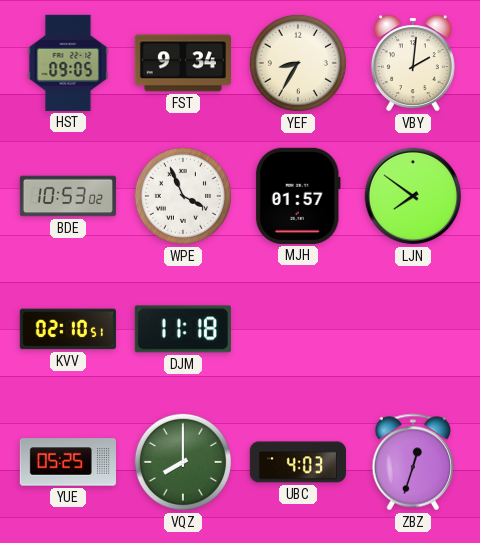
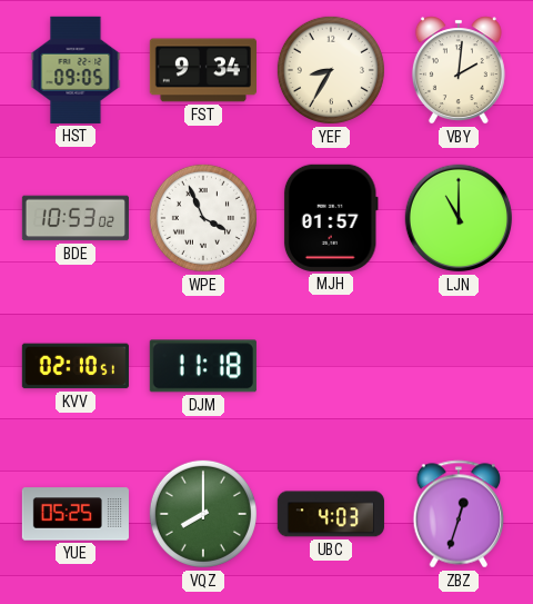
LJN: 7:51 -> 11:00 (459, 218)
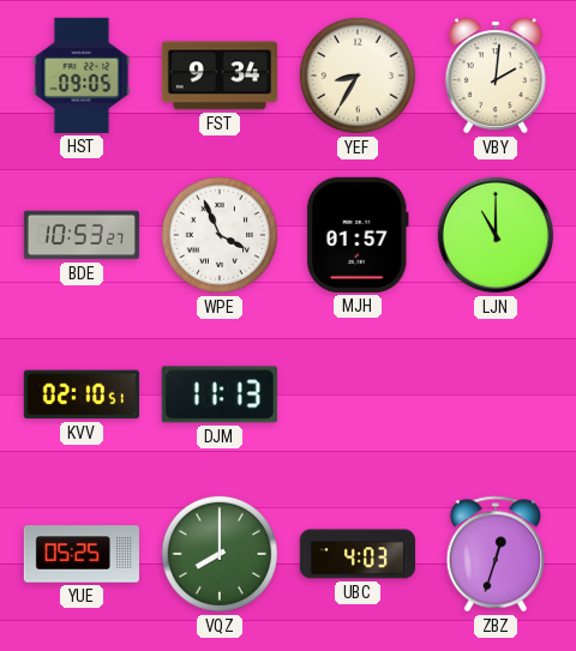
BDE: 10:53:02 -> 10:53:27 (80, 235)
DJM: 11:18 -> 11:13 (220, 394)
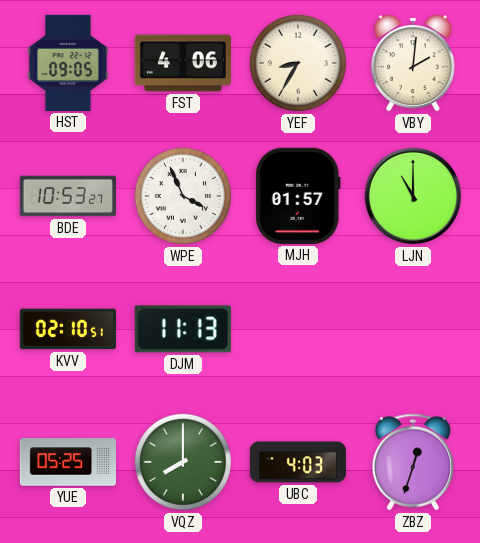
FST: 9:34 -> 4:06 (183, 63)
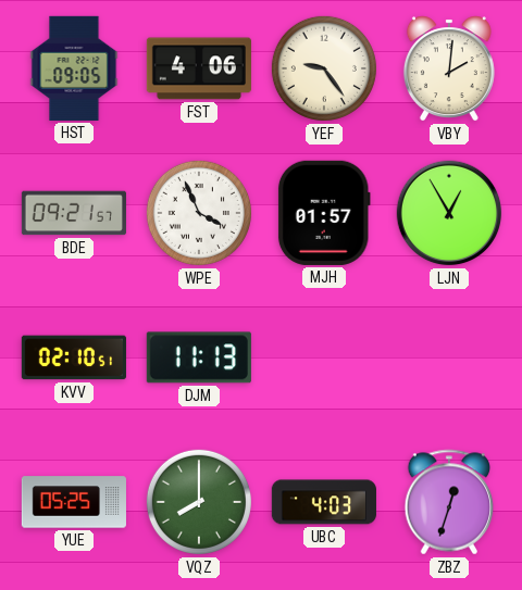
YEF: 8:35 -> 9:24 (324, 68)
BDE: 10:53 -> 09:21 (73, 213)
LJN: 11:00 -> 12:55 (449, 213)
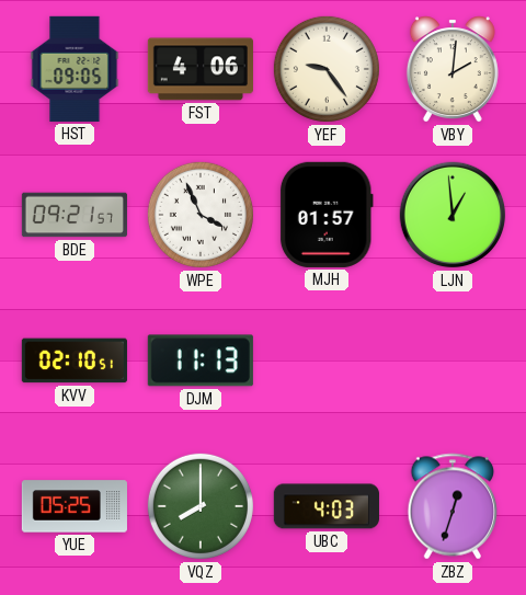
LJN: 12:55 -> 12:59 (453, 215)
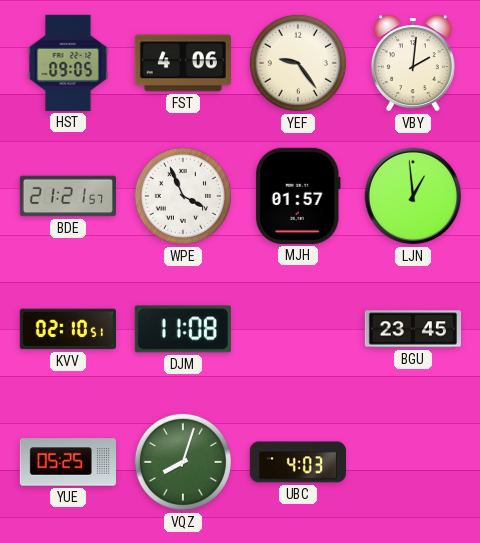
BDE: 09:21 -> 21:21 (67, 196)
DJM: 11:13 -> 11:08 (183, 329)
BGU: none -> 23:45 (412, 329)
VQZ: 8:00 -> 8:03 (183, 462)
ZBZ: 12:33 -> none (453, 506)
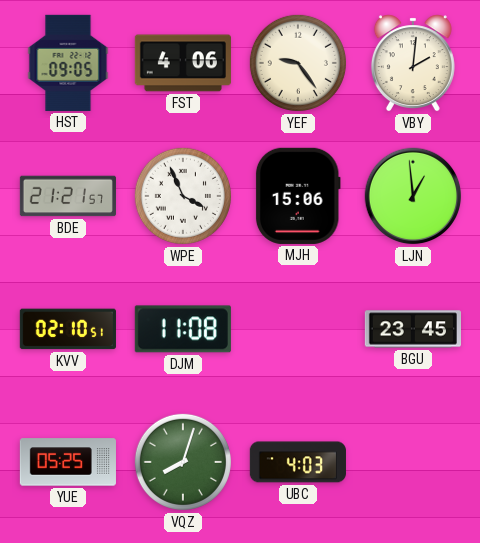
MJH: 01:57 -> 15:06 (298, 196)
